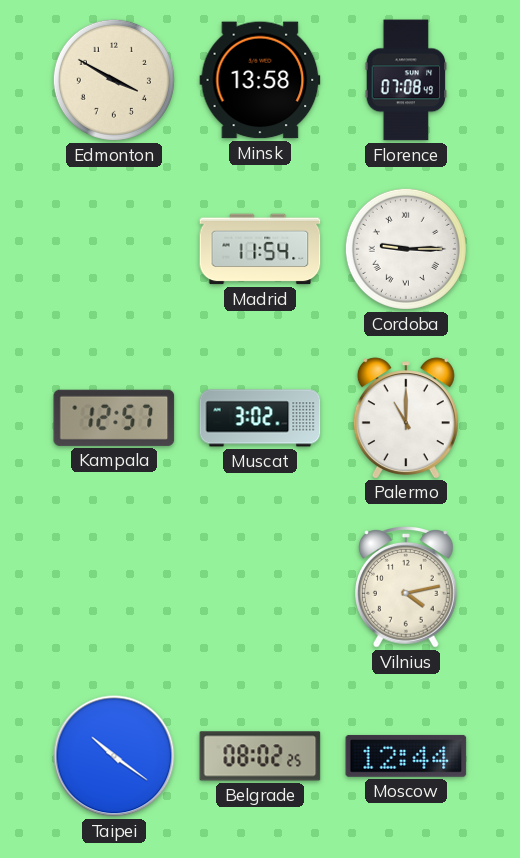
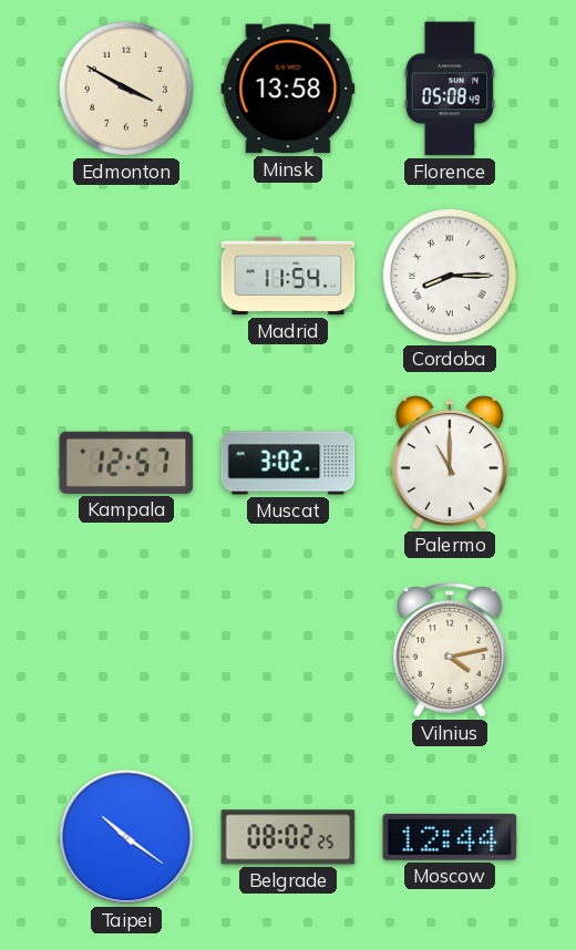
Florence: 07:08 -> 05:08 (450, 89)
Cordoba: 9:15 -> 8:15 (450, 276)
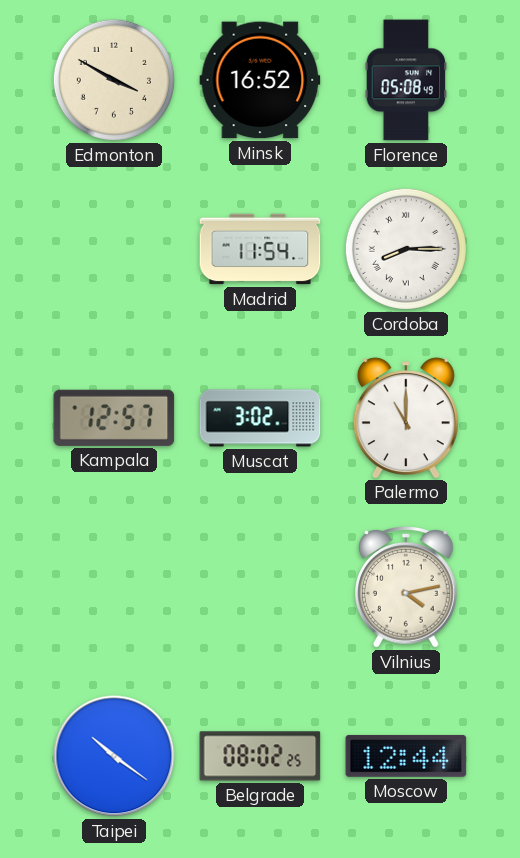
Minsk: 13:58 -> 16:52 (260, 80)
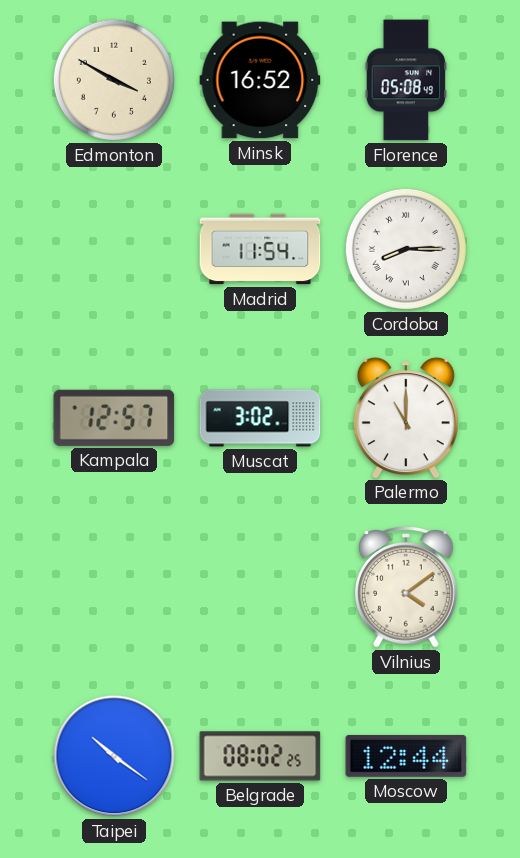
Vilnius: 4:13 -> 4:09 (407, 587)
